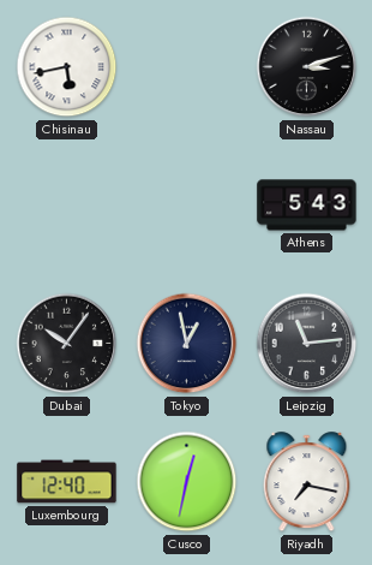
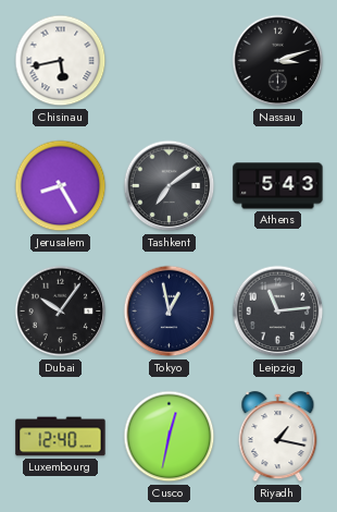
Jerusalem: none -> 8:25 (61, 186)
Tashkent: none -> 7:09 (170, 186)
Riyadh: 7:17 -> 1:17 (278, 437)
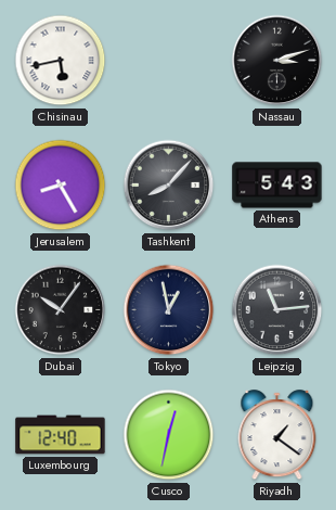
Tashkent: 7:09 -> 8:07 (169, 186)
Riyadh: 1:17 -> 1:21 (277, 435)
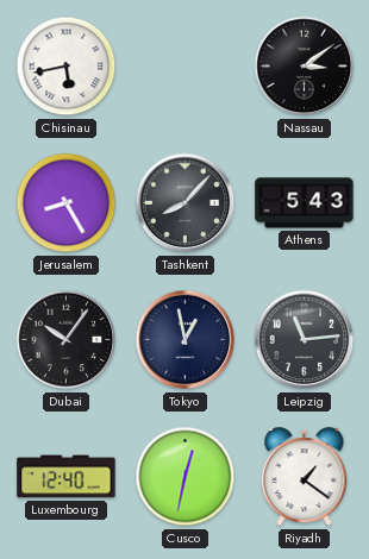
Nassau: 3:12 -> 3:09 (305, 67)
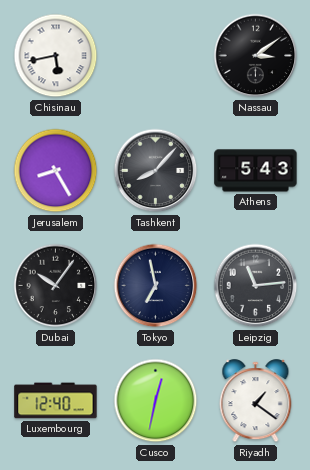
Tokyo: 12:58 -> 6:58 (156, 286)
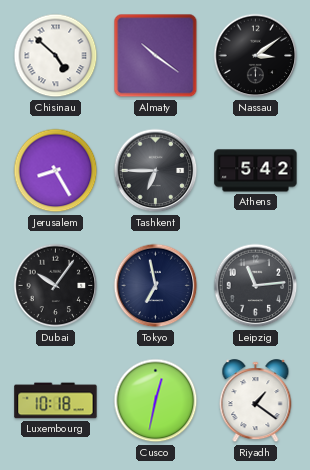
Chisinau: 5:43 -> 4:52 (56, 56)
Almaty: none -> 10:21 (156, 56)
Tashkent: 8:07 -> 6:45 (156, 171)
Athens: 5:43 -> 5:42 (256, 171)
Luxembourg: 12:40 -> 10:18 (56, 401)
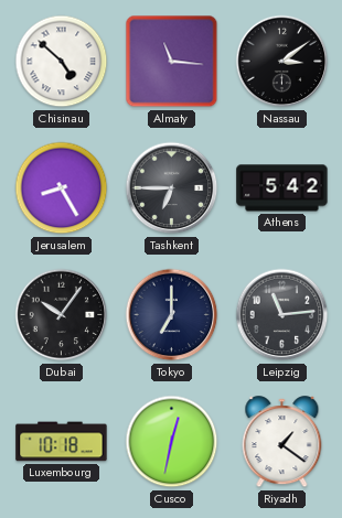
Almaty: 10:21 -> 11:16 (172, 62)
Tokyo: 6:58 -> 7:00 (172, 315)
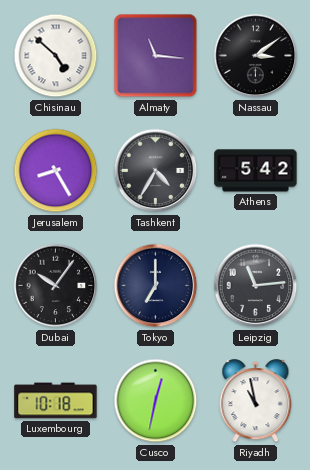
Tashkent: 6:45 -> 4:35 (156, 171)
Riyadh: 1:21 -> 10:58 (256, 401)
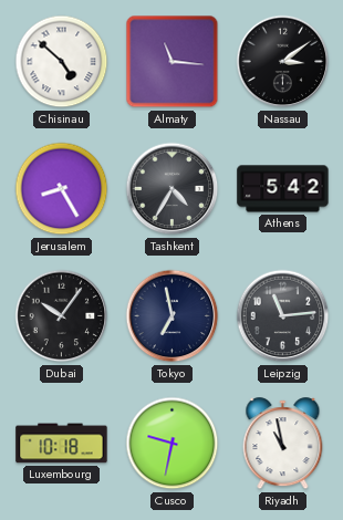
Tokyo: 7:00 -> 6:58 (173, 316)
Cusco: 12:32 -> 9:32 (173, 444)
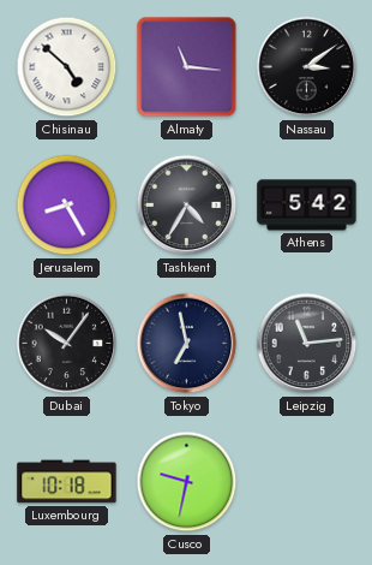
Riyadh: 10:58 -> none (283, 444)
